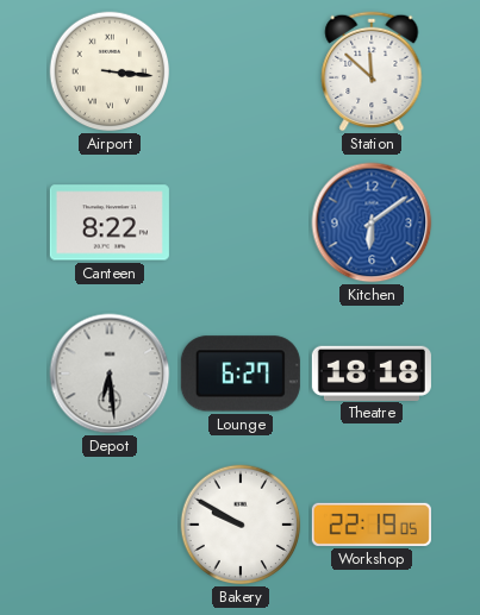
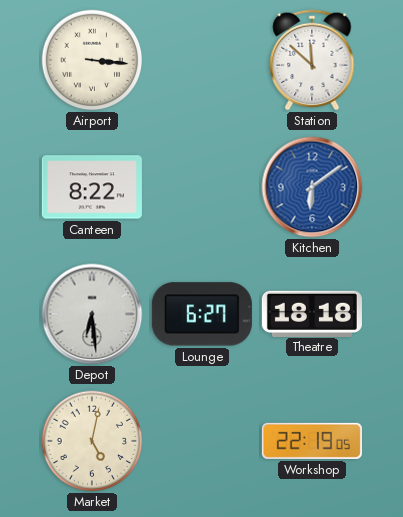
Market: none -> 5:02 (92, 441)
Bakery: 9:50 -> none (241, 525)
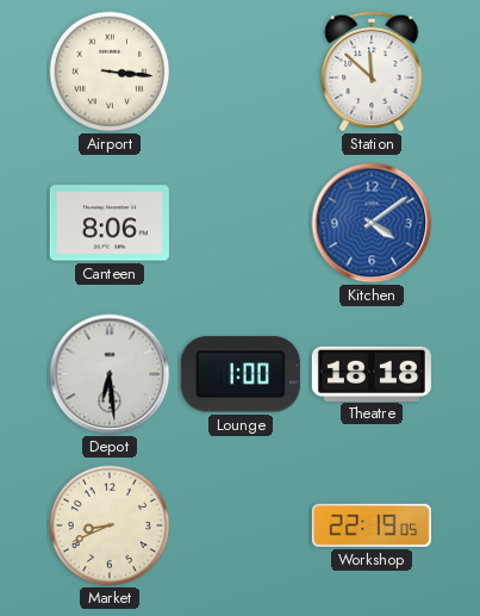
Canteen: 8:22 -> 8:06 (110, 223)
Kitchen: 6:09 -> 4:09 (372, 223)
Lounge: 6:27 -> 1:00 (241, 374)
Market: 5:02 -> 8:41 (110, 525)
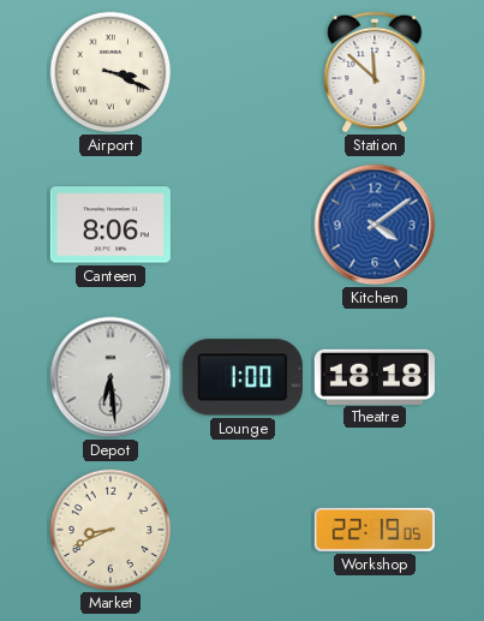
Airport: 3:16 -> 3:19 (110, 72)
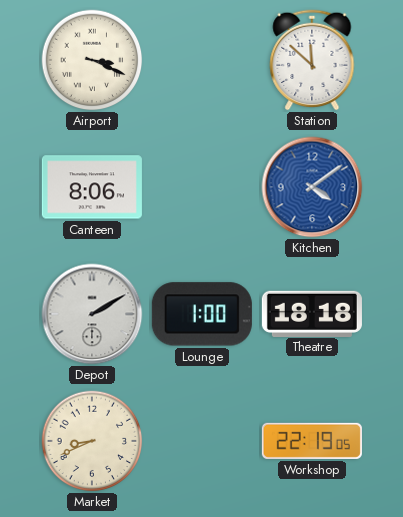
Depot: 6:29 -> 2:10 (92, 314)
